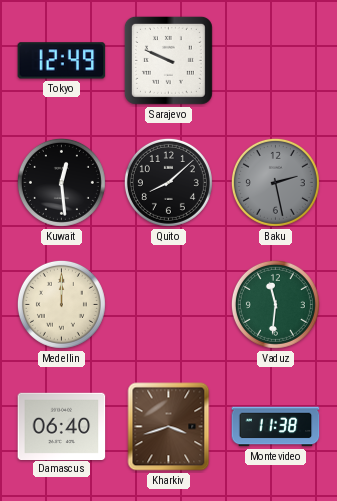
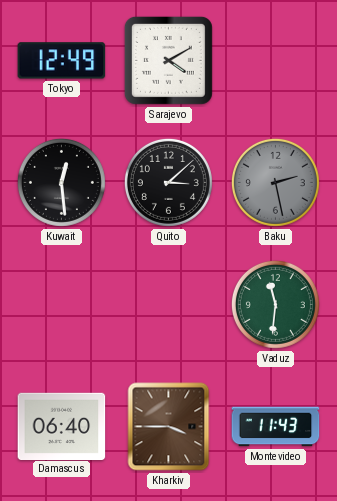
Sarajevo: 9:49 -> 4:10 (168, 60)
Quito: 8:08 -> 3:08 (168, 182)
Medellin: 12:00 -> none (61, 304)
Kharkiv: 3:42 -> 3:45 (169, 427)
Montevideo: 11:38 -> 11:43 (276, 427)
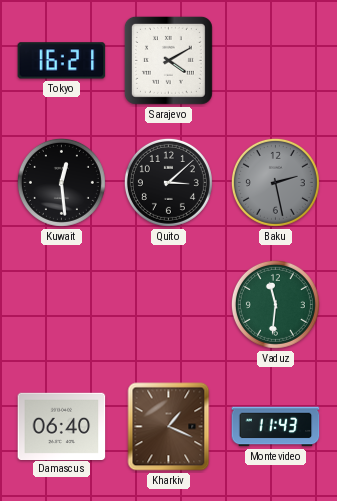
Tokyo: 12:49 -> 16:21 (62, 61)
Kharkiv: 3:45 -> 1:19 (169, 427)
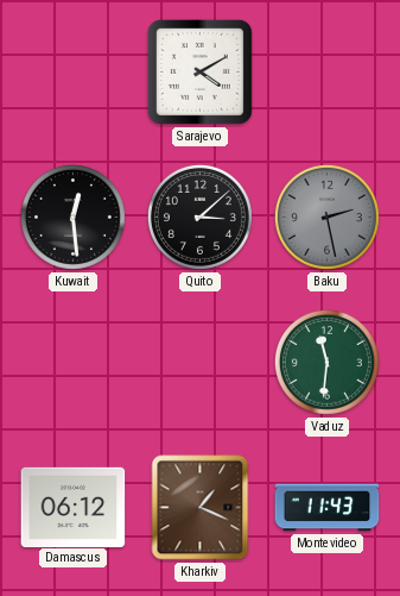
Tokyo: 16:21 -> none (62, 61)
Damascus: 06:40 -> 06:12 (74, 507)
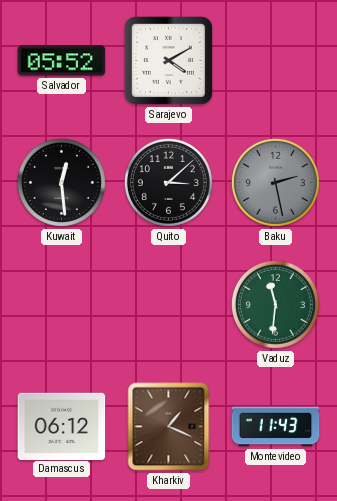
Salvador: none -> 05:52 (62, 61)
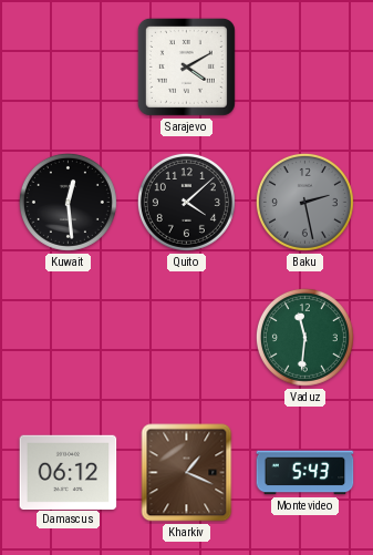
Salvador: 05:52 -> none (62, 61)
Quito: 3:08 -> 4:08 (186, 202)
Montevideo: 11:43 -> 5:43 (305, 473)
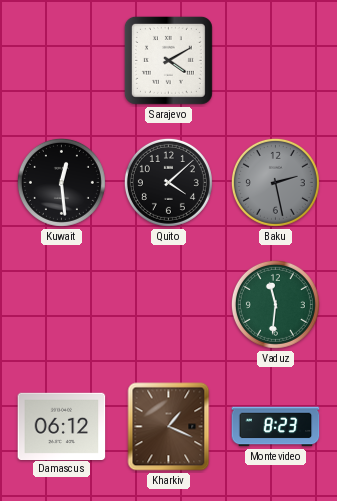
Montevideo: 5:43 -> 8:23 (276, 427)
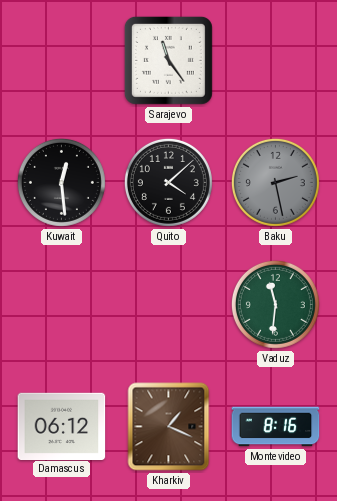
Sarajevo: 4:10 -> 11:24 (168, 60)
Montevideo: 8:23 -> 8:16 (276, 427)
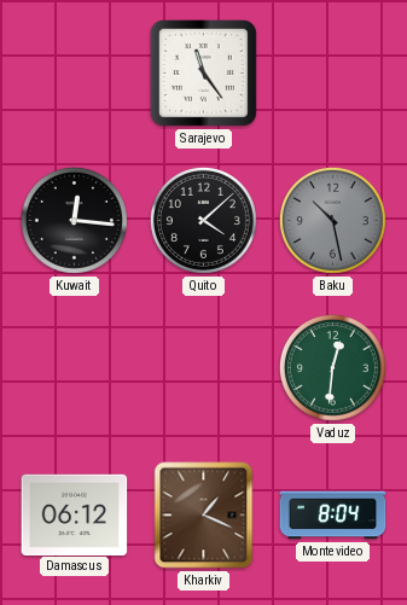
Kuwait: 12:29 -> 12:16 (74, 220)
Baku: 2:28 -> 10:28 (332, 220)
Vaduz: 11:31 -> 12:31 (332, 367)
Montevideo: 8:16 -> 8:04 (333, 516)
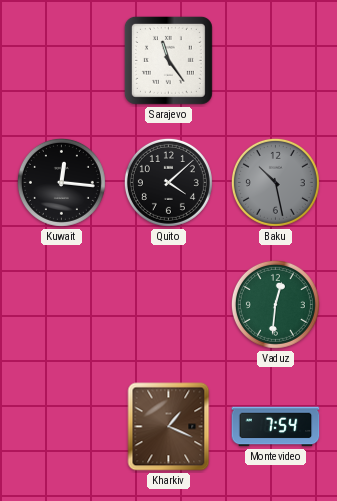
Damascus: 06:12 -> none (75, 514)
Montevideo: 8:04 -> 7:54 (276, 427)
